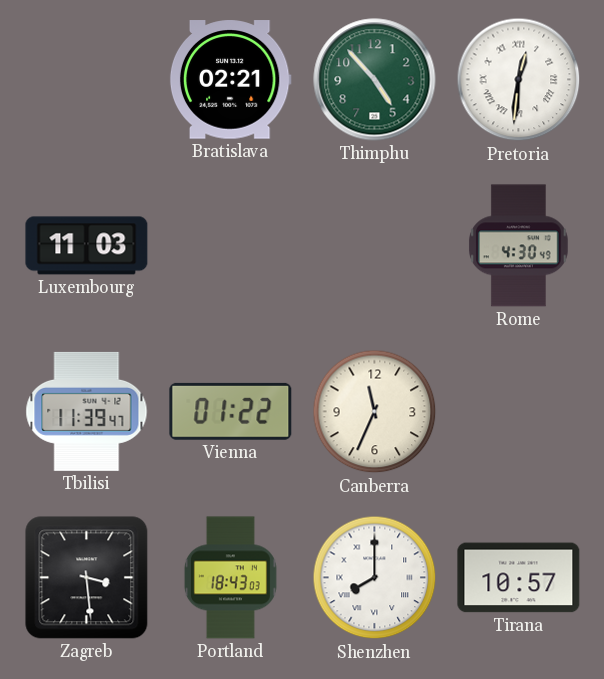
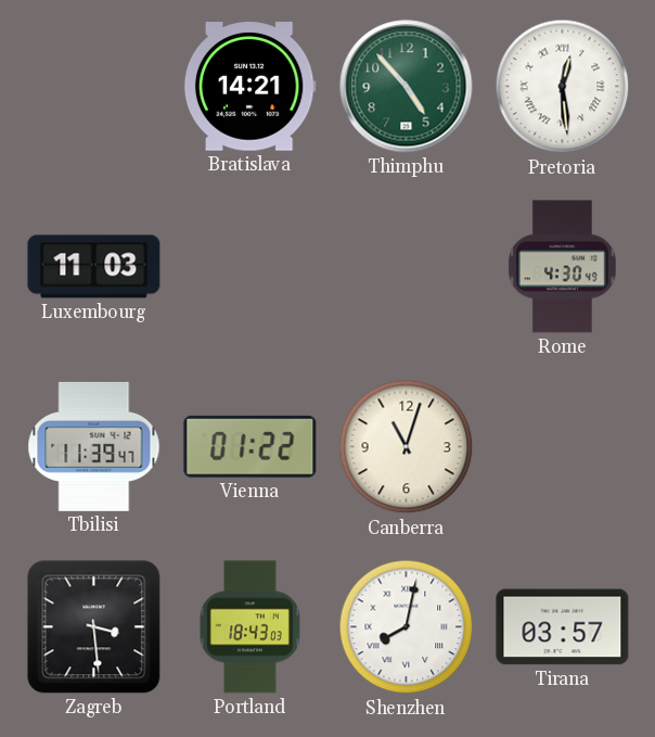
Bratislava: 02:21 -> 14:21 (249, 87)
Pretoria: 12:31 -> 12:29 (563, 87)
Canberra: 11:34 -> 11:03 (407, 447)
Shenzhen: 8:00 -> 8:02 (407, 627)
Tirana: 10:57 -> 03:57 (563, 627)
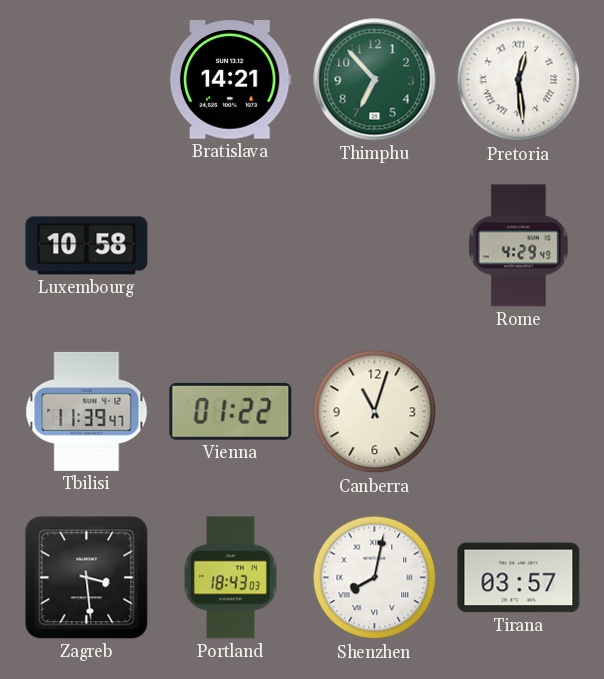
Thimphu: 4:53 -> 6:53 (375, 80)
Luxembourg: 11:03 -> 10:58 (87, 246)
Rome: 4:30 -> 4:29 (519, 246)
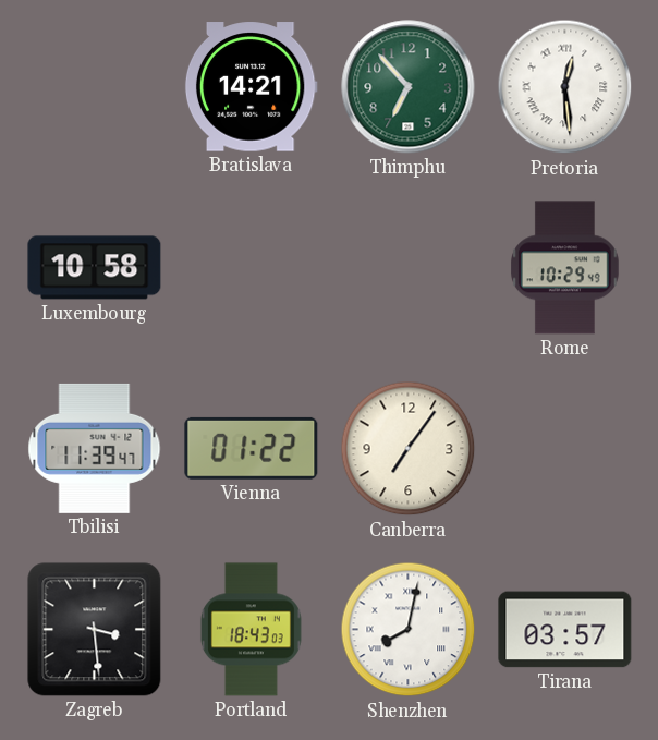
Rome: 4:29 -> 10:29 (565, 268)
Canberra: 11:03 -> 7:06 (409, 449)
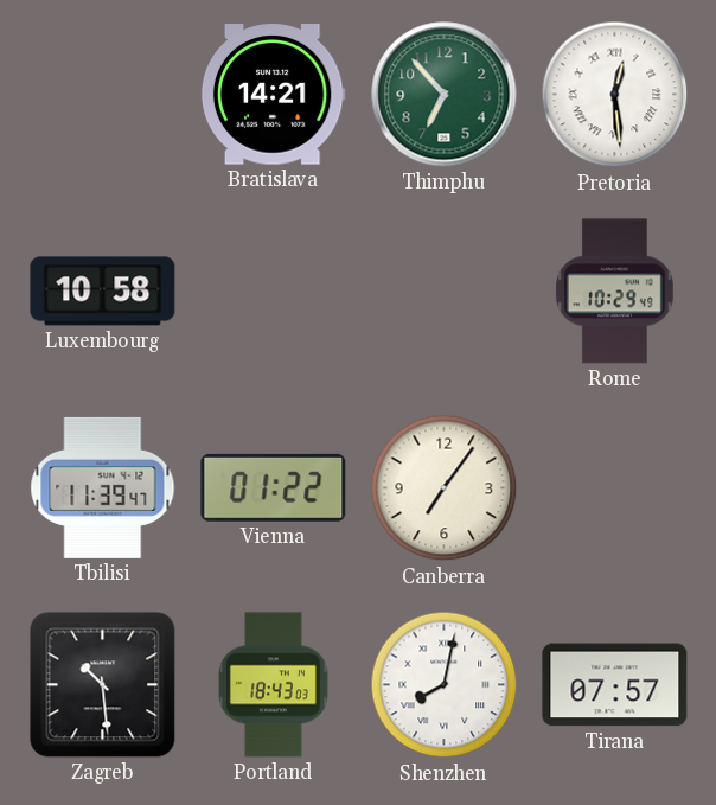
Zagreb: 3:29 -> 10:29 (103, 685)
Tirana: 03:57 -> 07:57 (615, 685)
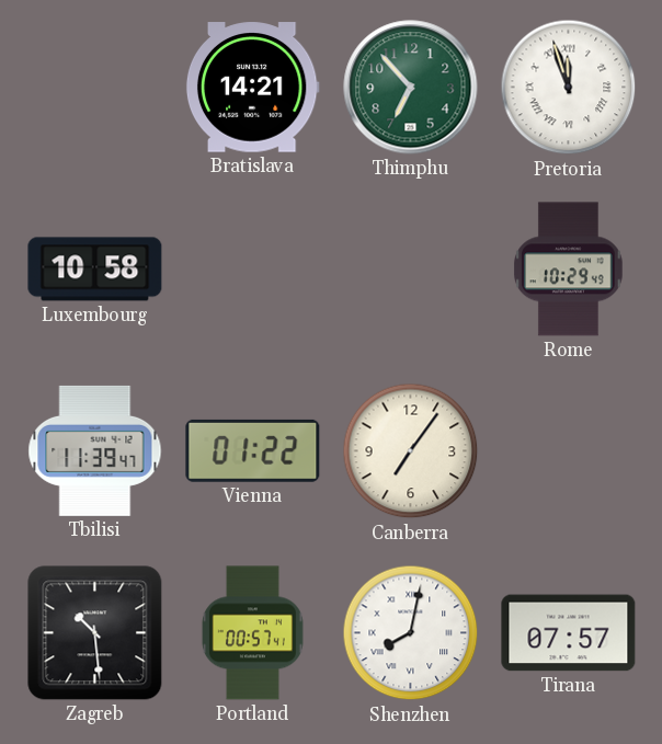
Pretoria: 12:29 -> 11:57 (569, 88)
Portland: 18:43 -> 00:57 (252, 633)
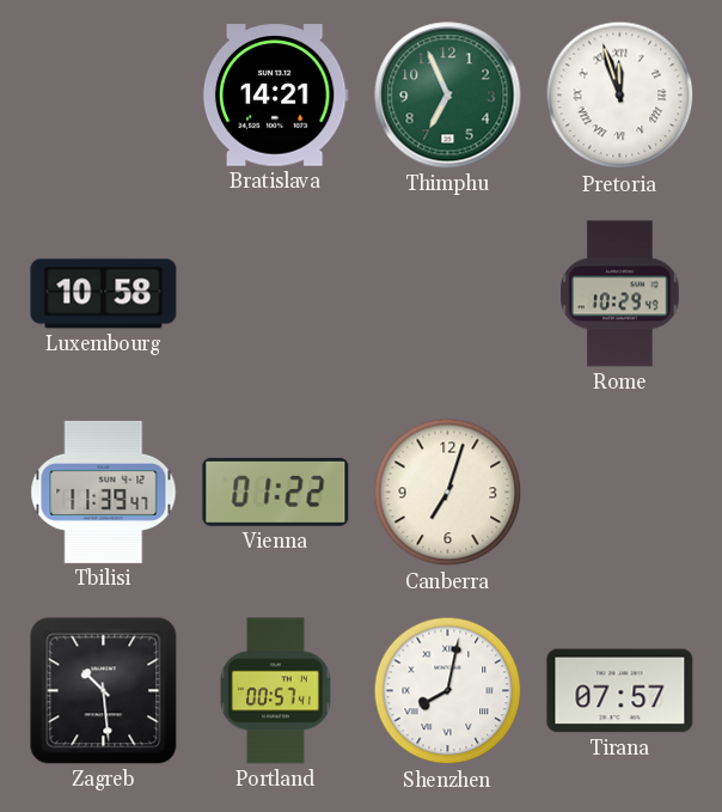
Thimphu: 6:53 -> 6:56 (448, 96)
Canberra: 7:06 -> 7:03 (448, 493)
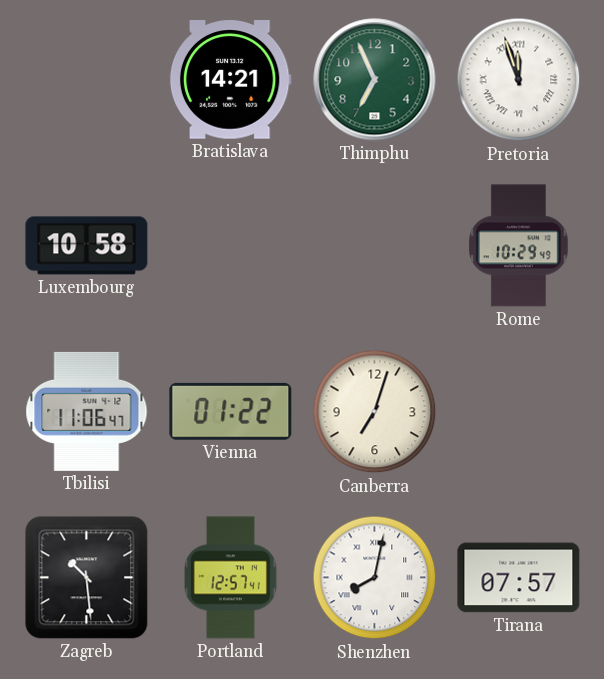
Tbilisi: 11:39 -> 11:06 (87, 411)
Portland: 00:57 -> 12:57 (230, 578)
